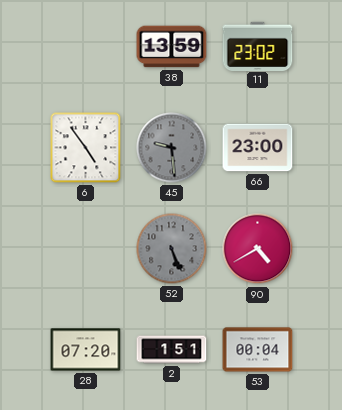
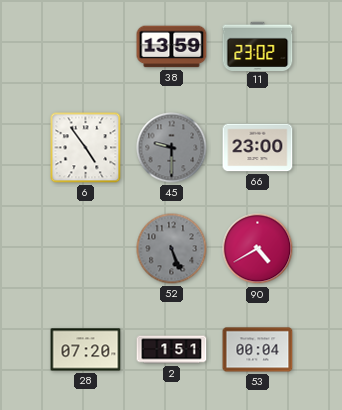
45: 9:29 -> 9:30 (172, 148)
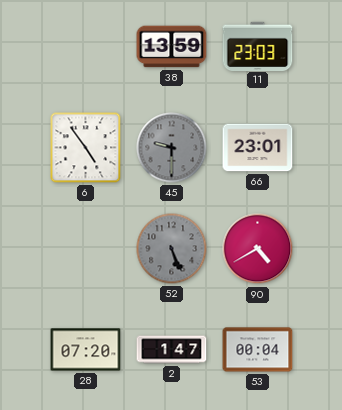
11: 23:02 -> 23:03 (258, 46)
66: 23:00 -> 23:01 (258, 148)
2: 1:51 -> 1:47 (172, 350)
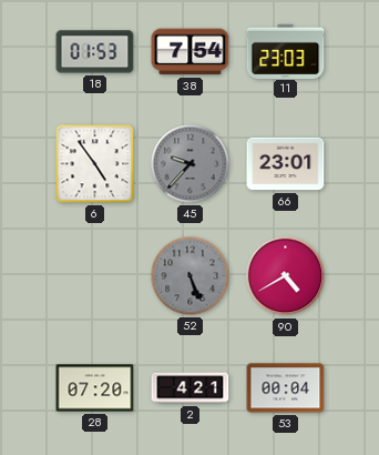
18: none -> 01:53 (95, 52)
38: 13:59 -> 7:54 (191, 52)
45: 9:30 -> 9:37 (191, 164)
2: 1:47 -> 4:21 (191, 388)
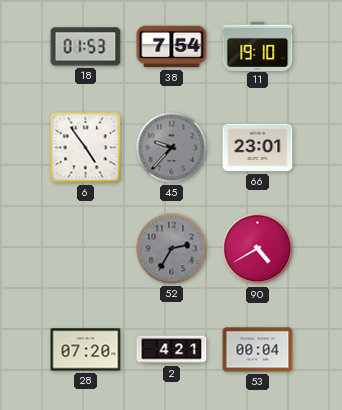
11: 23:03 -> 19:10 (258, 46)
52: 5:26 -> 2:35 (172, 249)
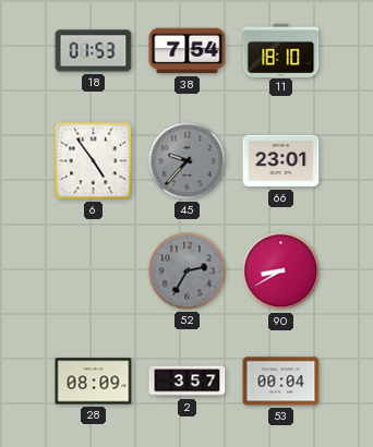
11: 19:10 -> 18:10 (281, 50)
90: 4:40 -> 8:40 (281, 271)
28: 07:20 -> 08:09 (94, 382)
2: 4:21 -> 3:57 (188, 382)
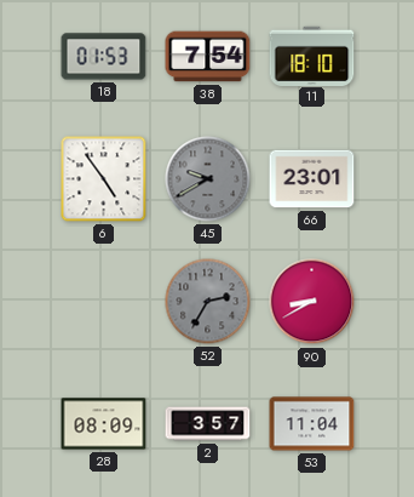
45: 9:37 -> 9:40 (208, 179)
53: 00:04 -> 11:04 (312, 424)
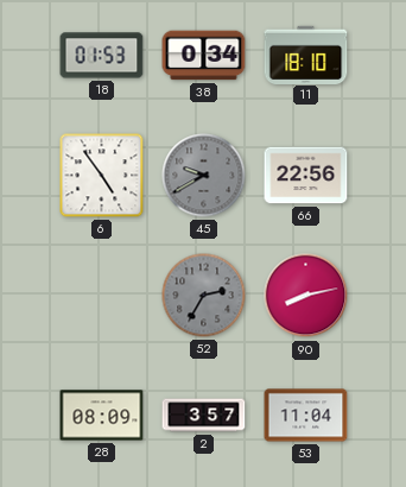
38: 7:54 -> 0:34 (204, 56)
66: 23:01 -> 22:56 (306, 176)
90: 8:40 -> 8:13 (306, 296)
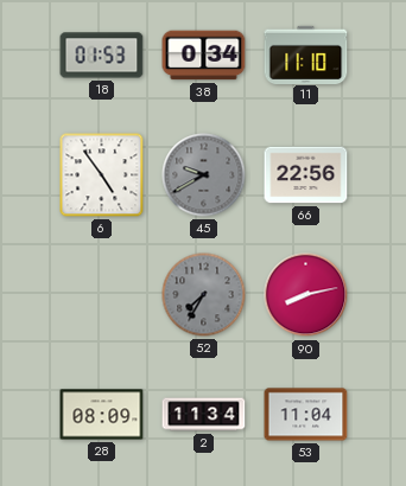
11: 18:10 -> 11:10 (306, 55)
52: 2:35 -> 7:35 (204, 295)
2: 3:57 -> 11:34 (204, 415)
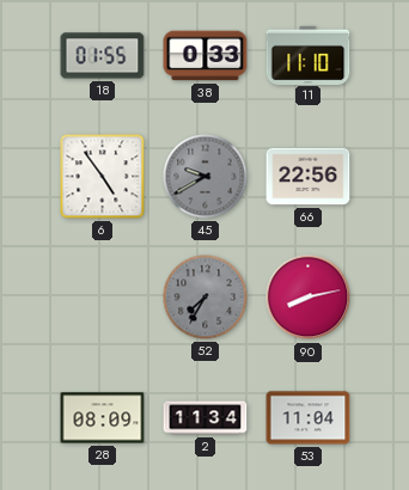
18: 01:53 -> 01:55 (103, 56)
38: 0:34 -> 0:33 (206, 56)
